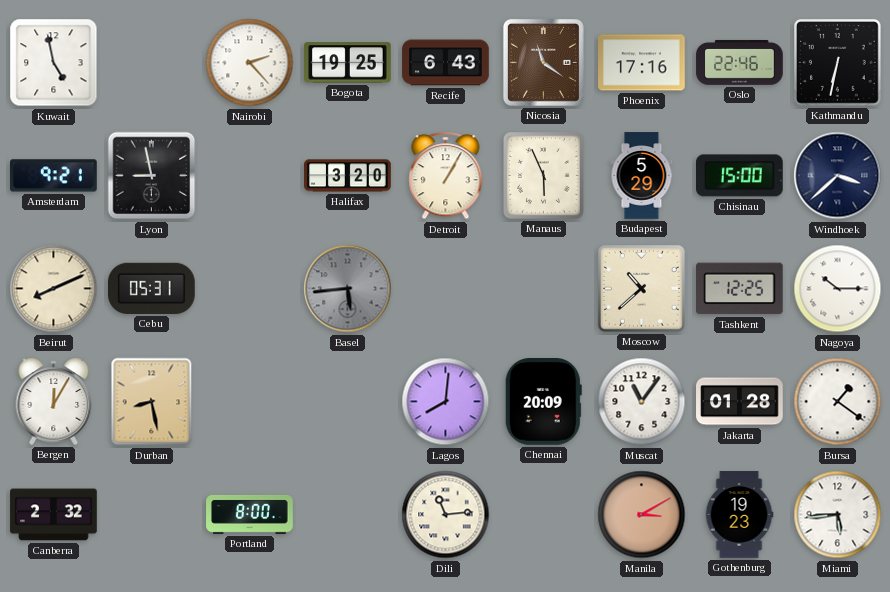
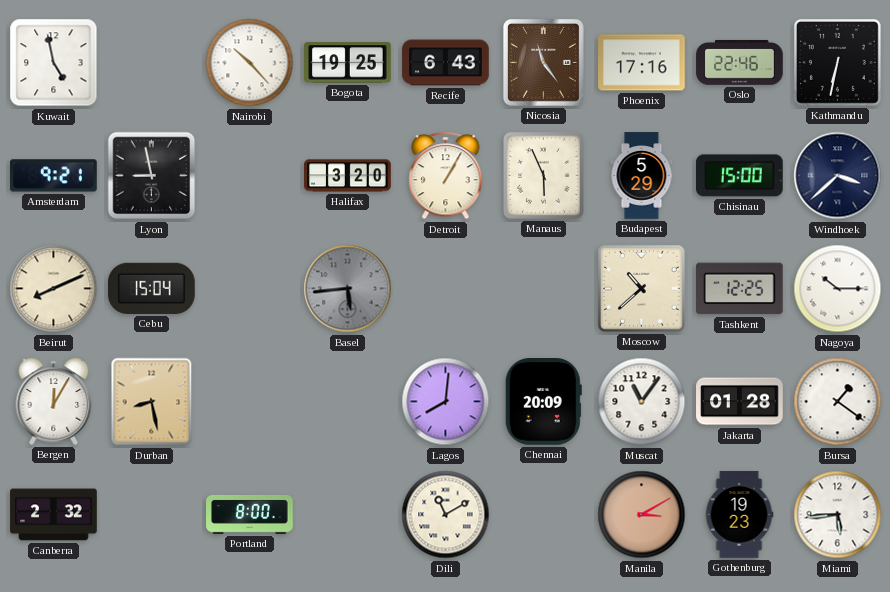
Nairobi: 2:23 -> 10:23 (250, 63)
Nicosia: 11:21 -> 11:24 (543, 62)
Cebu: 05:31 -> 15:04 (152, 288)
Dili: 11:14 -> 11:10 (446, 515)
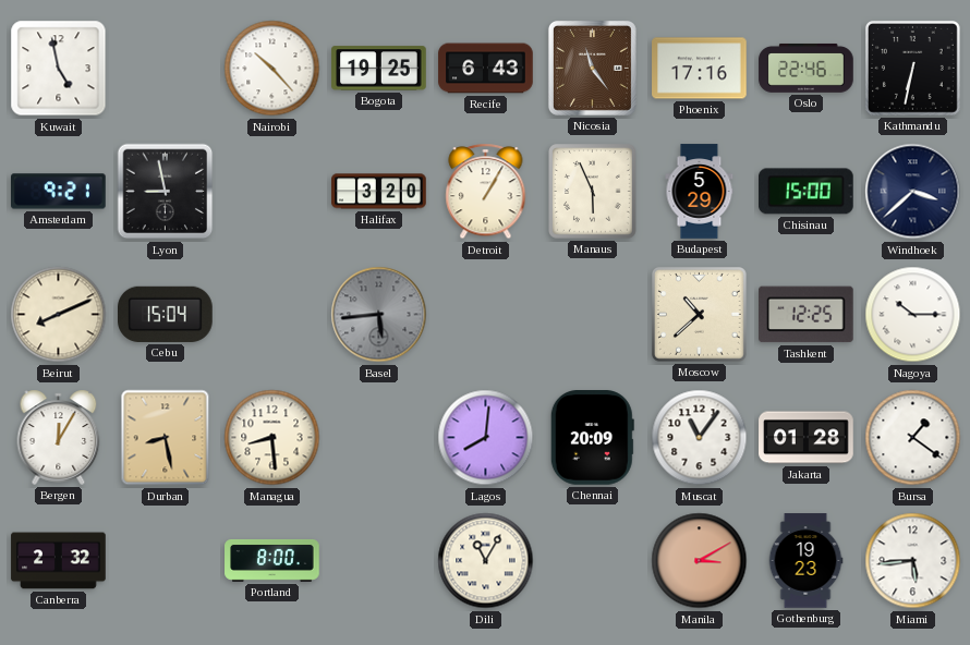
Managua: none -> 8:29 (272, 438)
Dili: 11:10 -> 11:05 (486, 561)
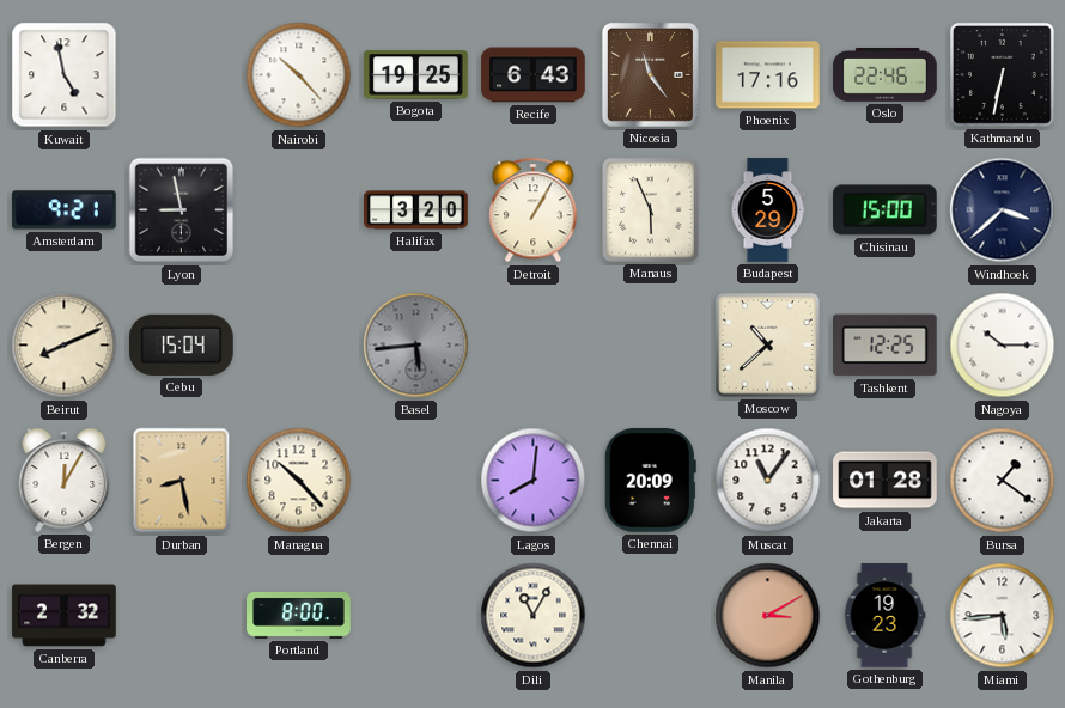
Managua: 8:29 -> 10:23 (299, 481)
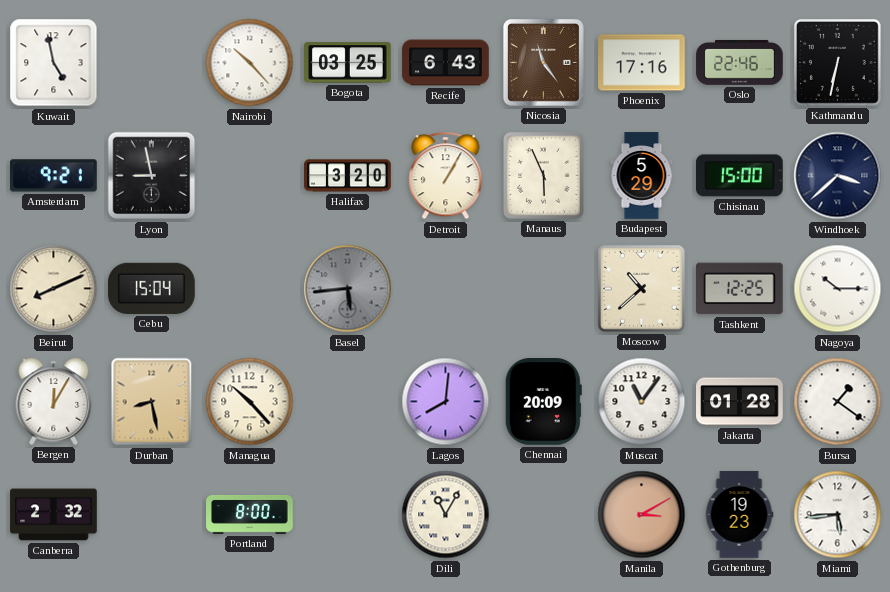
Bogota: 19:25 -> 03:25 (348, 63)
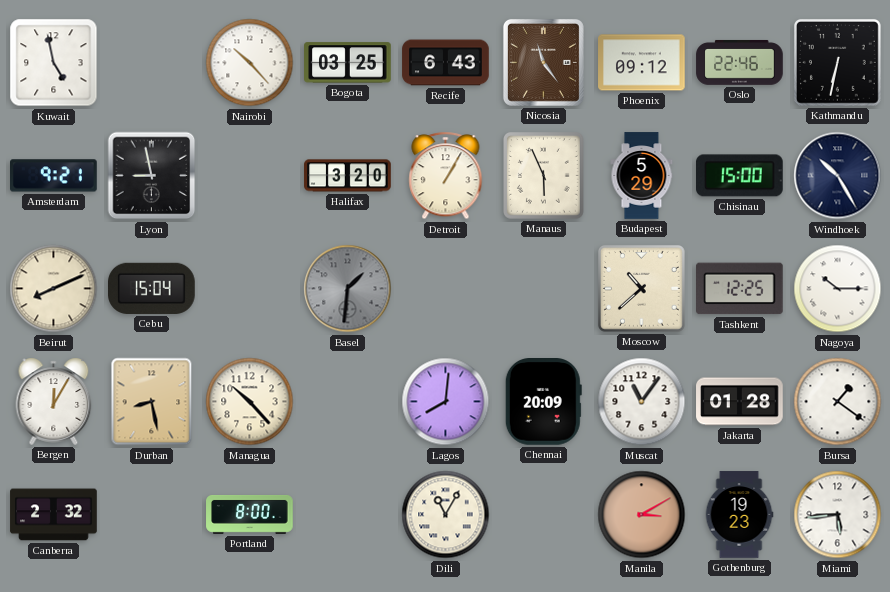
Phoenix: 17:16 -> 09:12 (642, 63)
Windhoek: 3:38 -> 10:25 (838, 176)
Basel: 5:44 -> 1:31 (348, 289)
